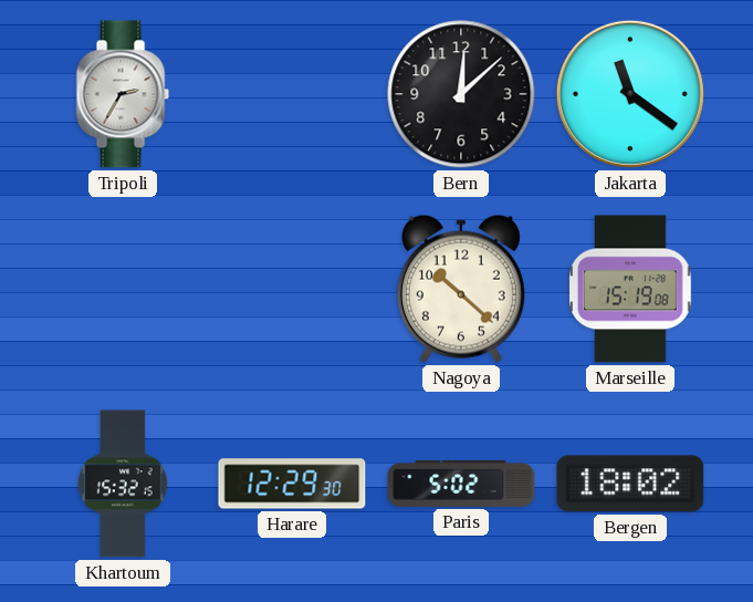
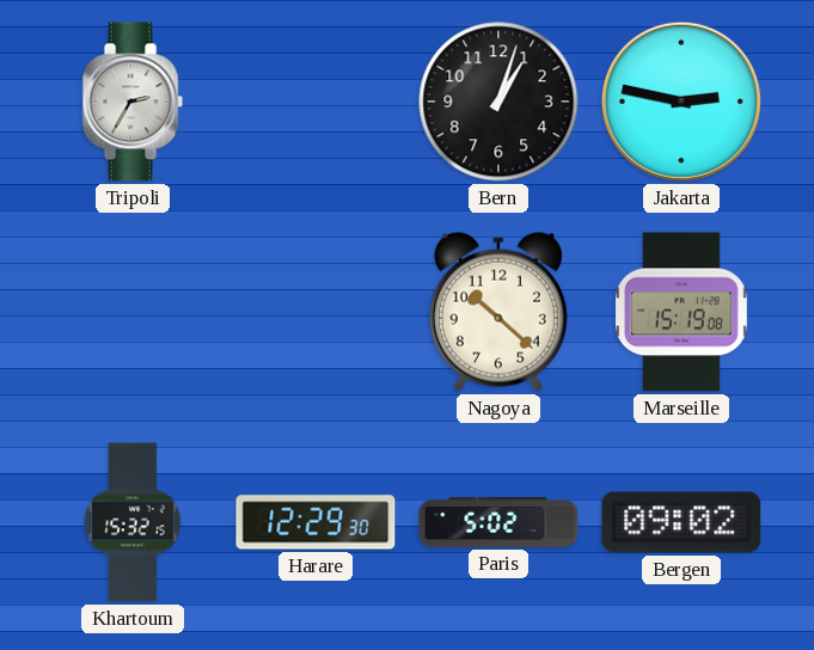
Bern: 12:08 -> 1:03 (498, 102)
Jakarta: 11:21 -> 2:47 (681, 102)
Bergen: 18:02 -> 09:02 (681, 522)
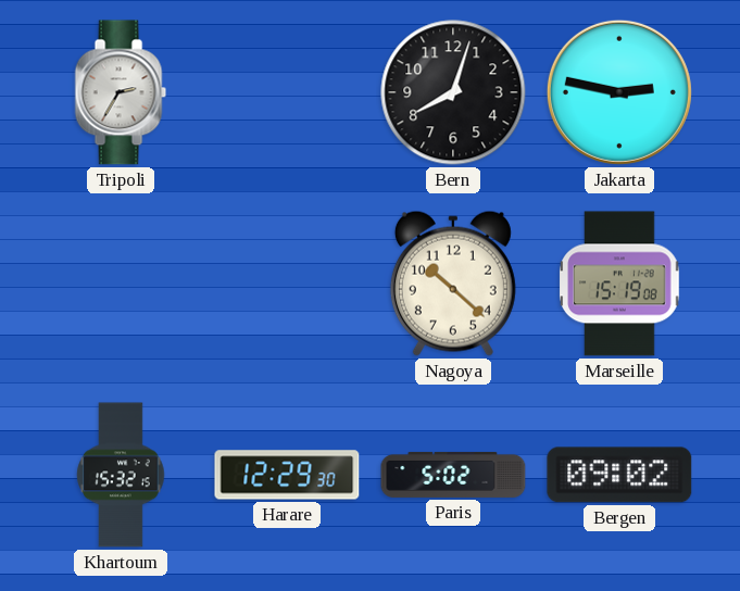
Bern: 1:03 -> 8:03 (453, 92)
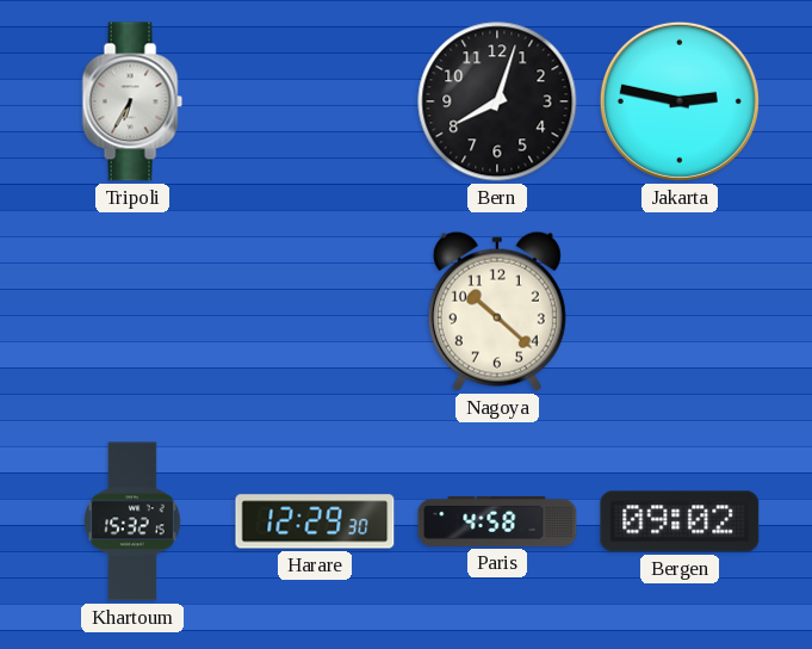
Tripoli: 2:35 -> 6:35 (132, 101)
Marseille: 15:19 -> none (619, 284)
Paris: 5:02 -> 4:58 (497, 521)
